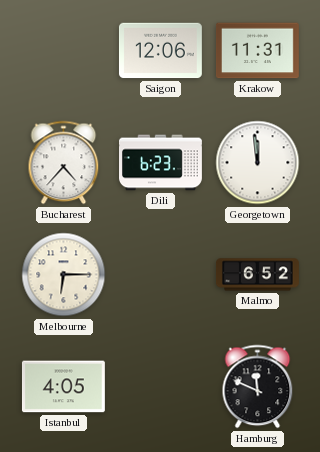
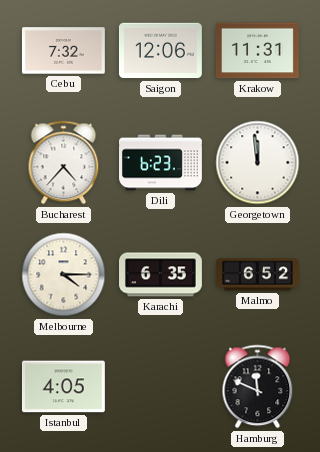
Cebu: none -> 7:32 (63, 51)
Melbourne: 6:15 -> 4:15 (64, 275)
Karachi: none -> 6:35 (161, 275)
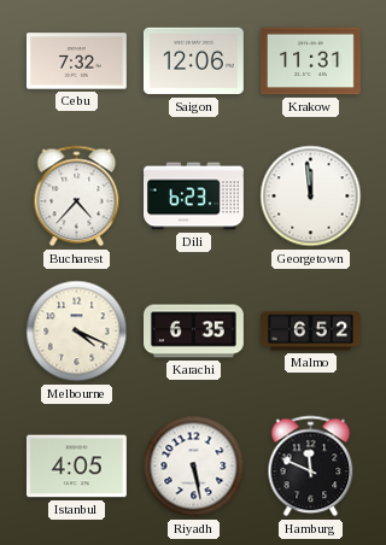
Melbourne: 4:15 -> 4:19 (77, 332)
Riyadh: none -> 5:28 (194, 467)
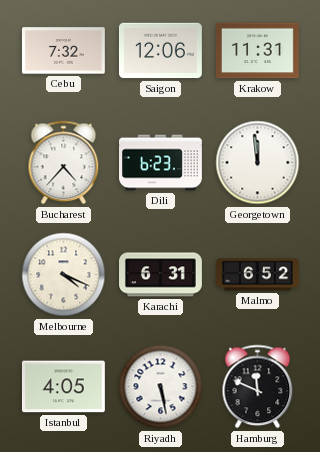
Karachi: 6:35 -> 6:31 (161, 275)
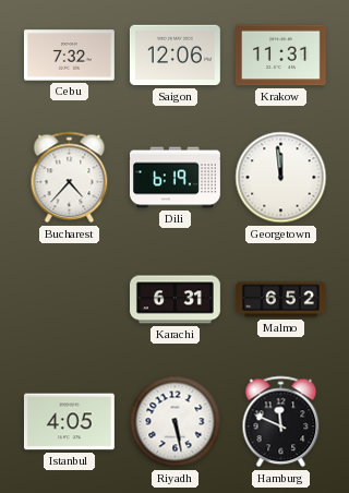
Dili: 6:23 -> 6:19 (176, 178)
Melbourne: 4:19 -> none (64, 275)
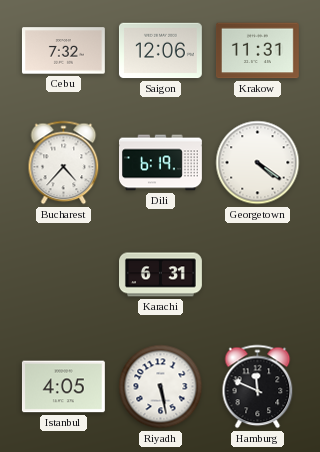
Georgetown: 11:59 -> 4:21 (258, 163)
Malmo: 6:52 -> none (281, 300)
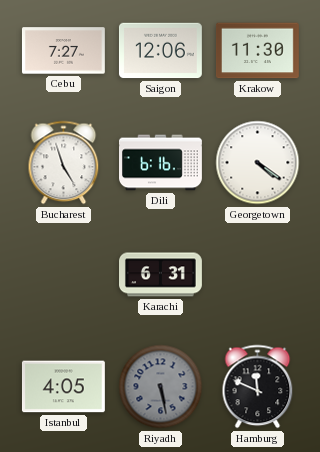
Cebu: 7:32 -> 7:27 (63, 51)
Krakow: 11:31 -> 11:30 (257, 51)
Bucharest: 4:37 -> 4:57 (64, 163)
Dili: 6:19 -> 6:16 (161, 163)
Riyadh dial: white -> grey (161, 387)
